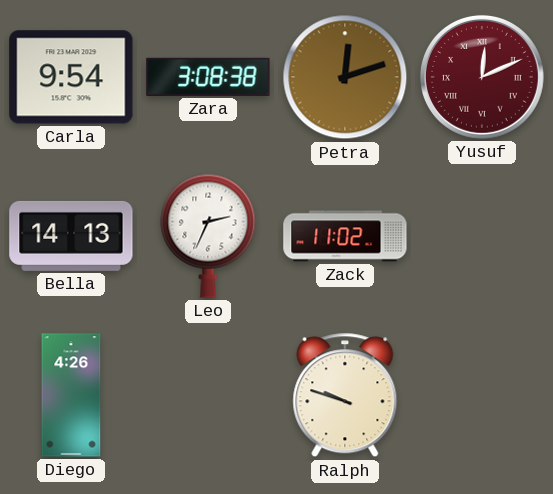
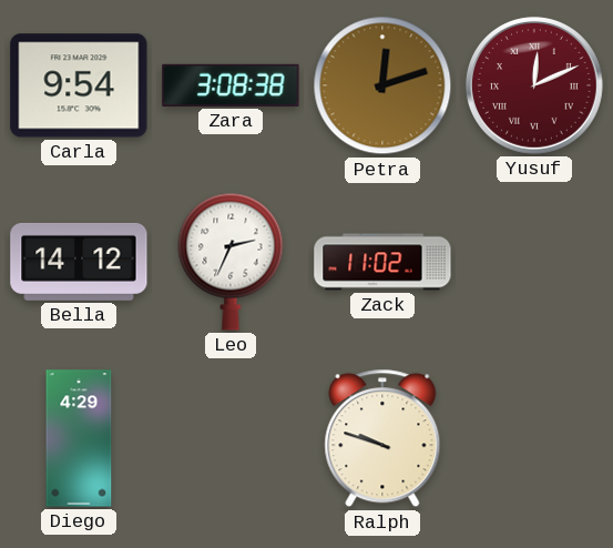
Bella: 14:13 -> 14:12 (79, 262)
Diego: 4:26 -> 4:29 (79, 438)
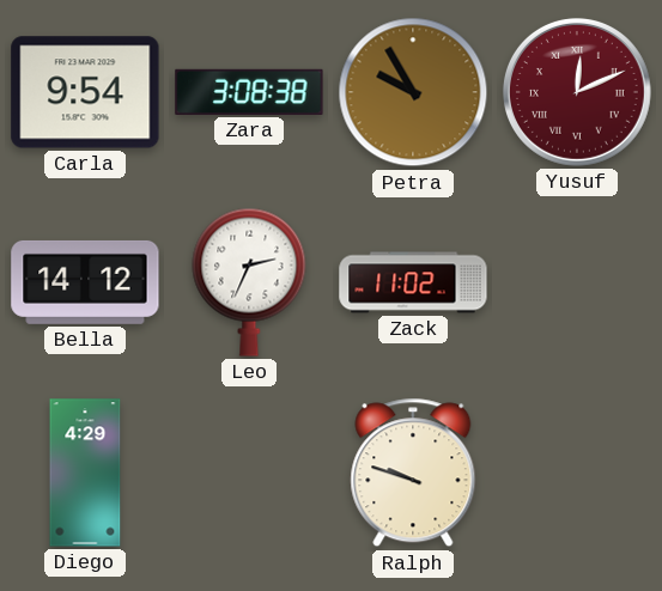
Petra: 12:12 -> 9:55 (413, 92)
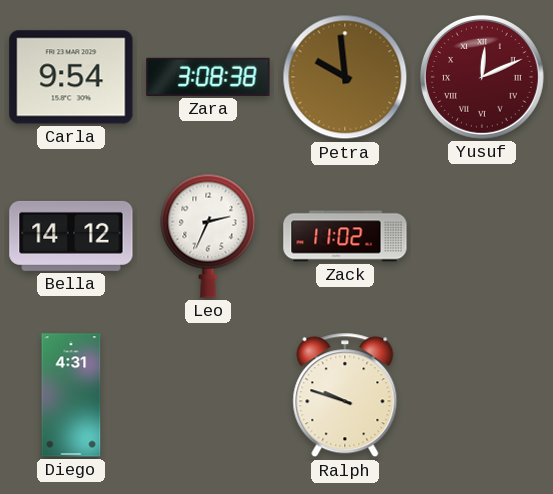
Petra: 9:55 -> 9:59 (345, 77)
Diego: 4:29 -> 4:31 (71, 395)
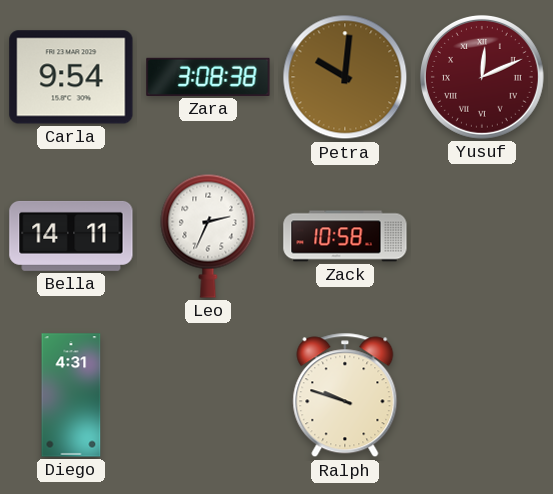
Petra: 9:59 -> 10:01 (345, 77)
Bella: 14:12 -> 14:11 (71, 236)
Zack: 11:02 -> 10:58 (345, 236)
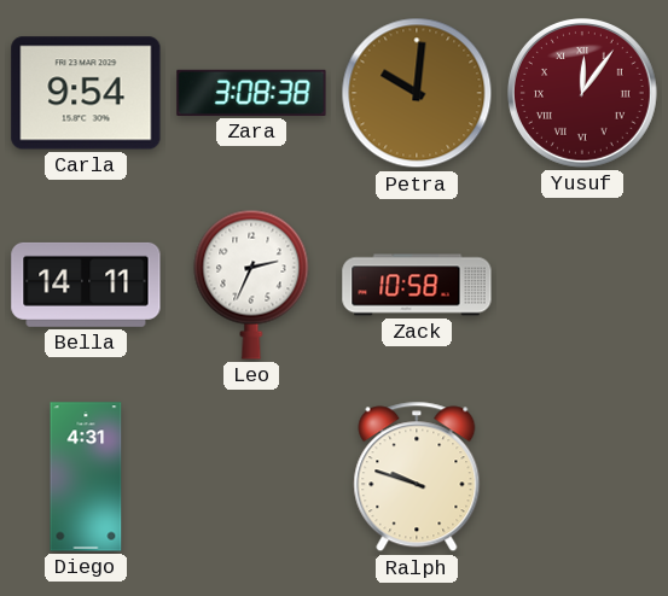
Yusuf: 12:11 -> 12:06 (582, 93)
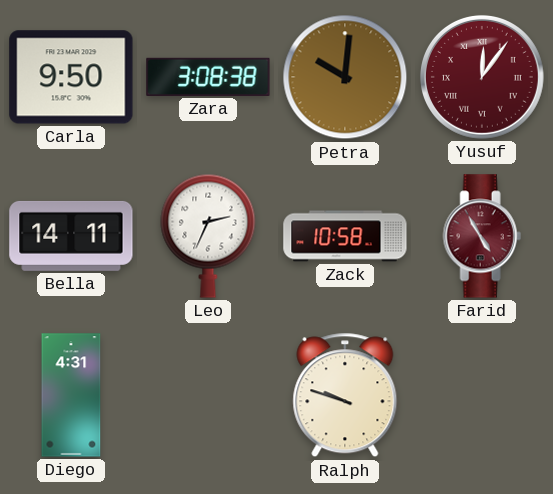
Carla: 9:54 -> 9:50 (71, 77)
Farid: none -> 4:55 (482, 236)
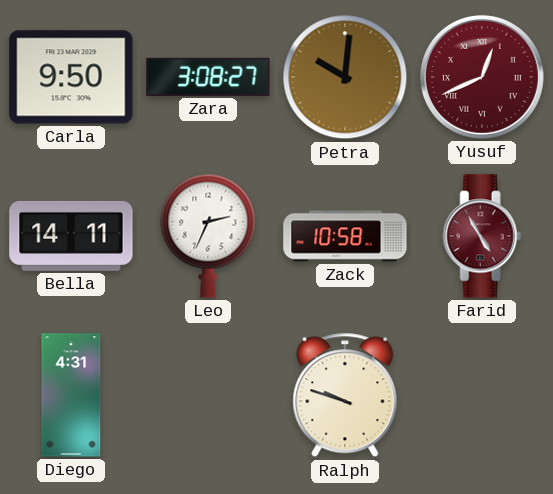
Zara: 3:08:38 -> 3:08:27 (208, 77)
Yusuf: 12:06 -> 12:41 (482, 77)
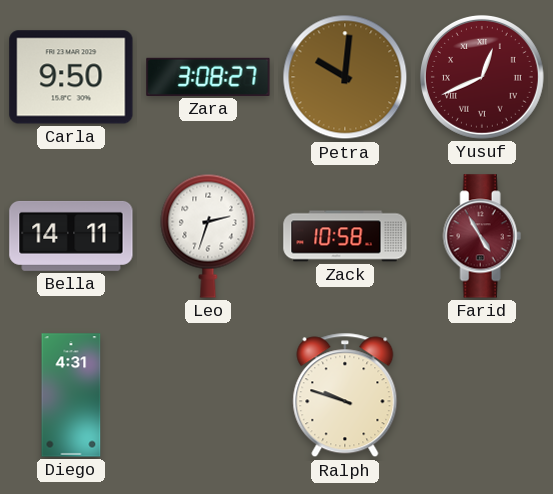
Leo: 2:34 -> 2:33 (208, 236)
